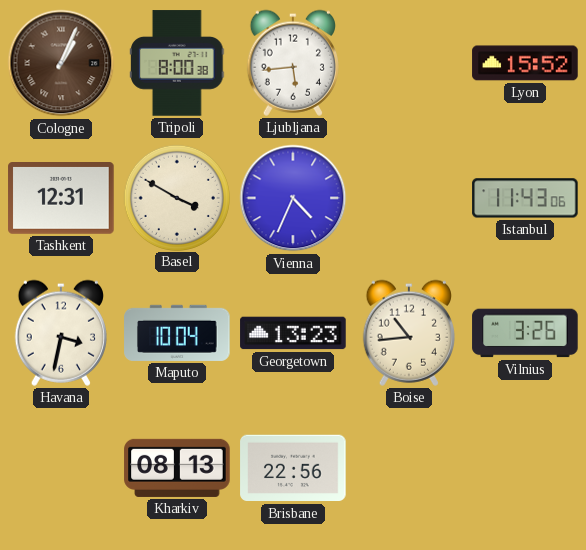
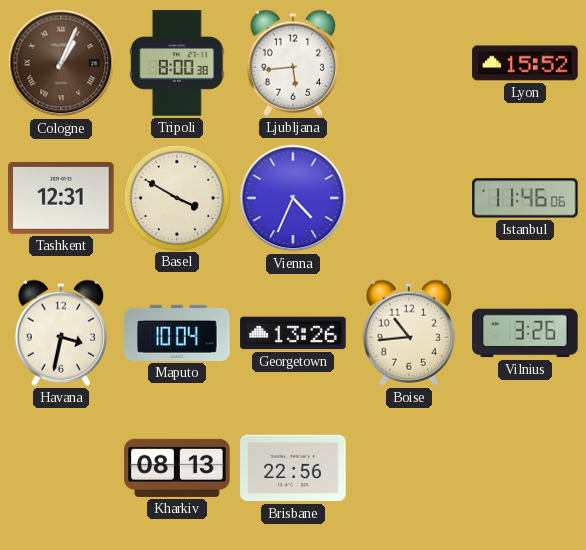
Istanbul: 11:43 -> 11:46 (525, 198)
Georgetown: 13:23 -> 13:26 (293, 333)
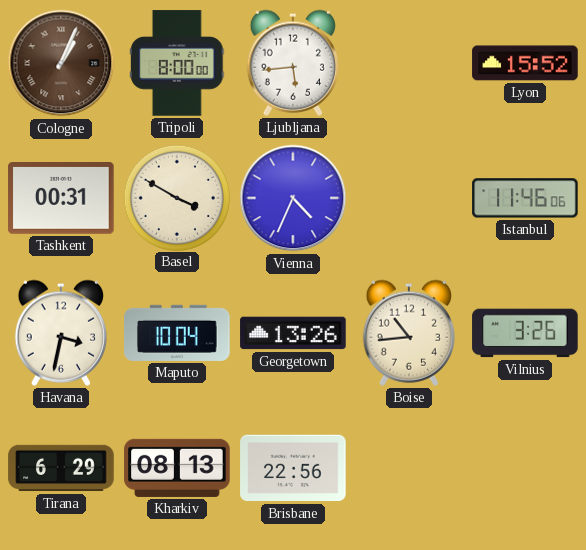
Tripoli: 8:00:38 -> 8:00:00 (178, 63)
Tashkent: 12:31 -> 00:31 (61, 199)
Tirana: none -> 6:29 (61, 468)
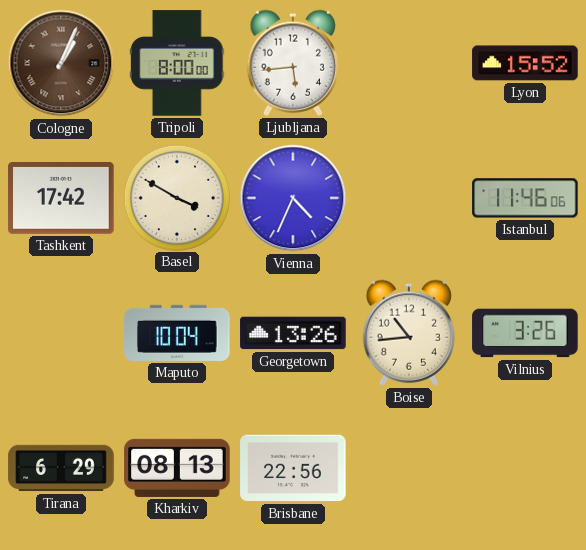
Tashkent: 00:31 -> 17:42 (61, 199)
Havana: 3:32 -> none (61, 333)
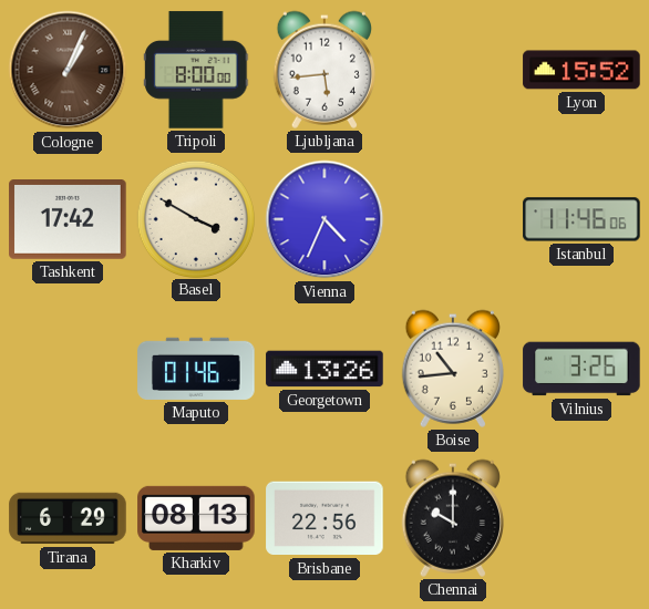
Maputo: 10:04 -> 01:46 (196, 369)
Chennai: none -> 10:00 (453, 518)
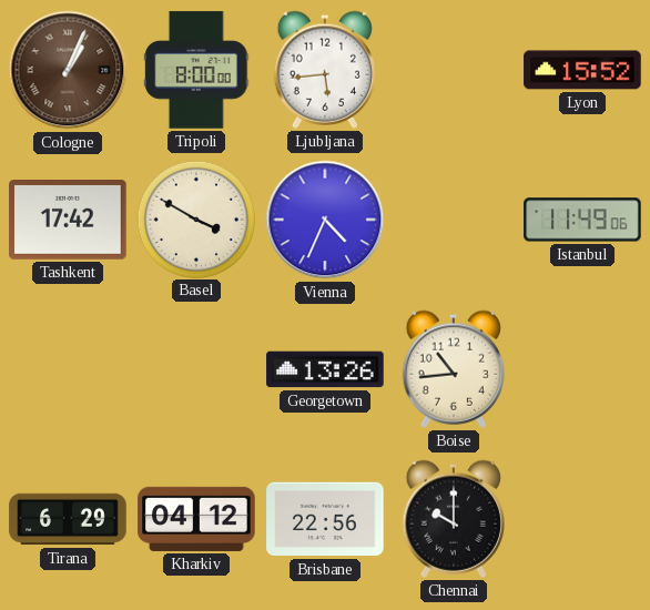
Istanbul: 11:46 -> 11:49 (582, 220)
Maputo: 01:46 -> none (196, 369)
Vilnius: 3:26 -> none (581, 369)
Kharkiv: 08:13 -> 04:12 (196, 519)
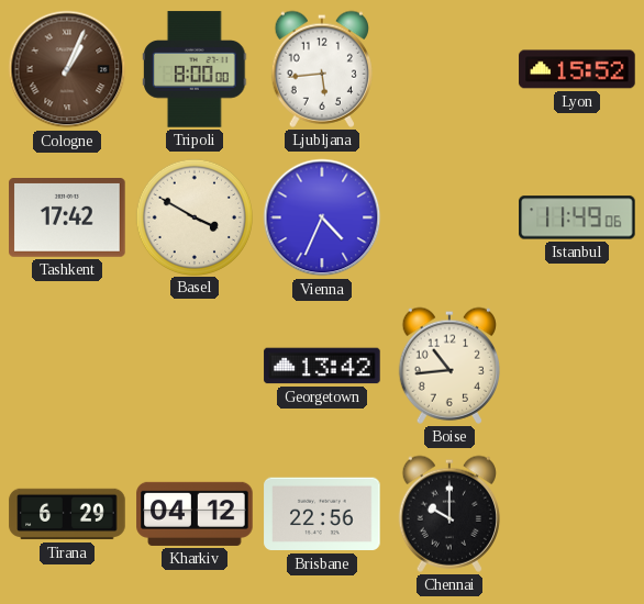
Georgetown: 13:26 -> 13:42 (322, 366)
